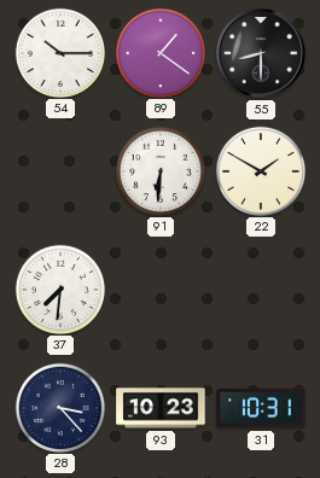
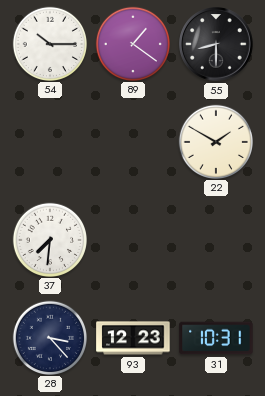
91: 6:31 -> none (159, 170)
93: 10:23 -> 12:23 (133, 338)
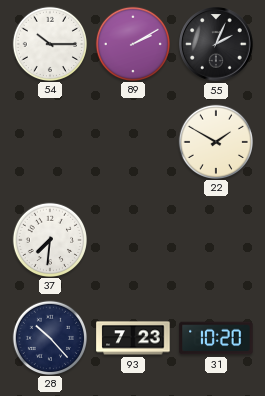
89: 1:21 -> 2:10 (132, 43)
55: 8:30 -> 2:04 (217, 45)
28: 3:23 -> 10:23 (49, 337)
93: 12:23 -> 7:23 (133, 338)
31: 10:31 -> 10:20 (216, 338)
